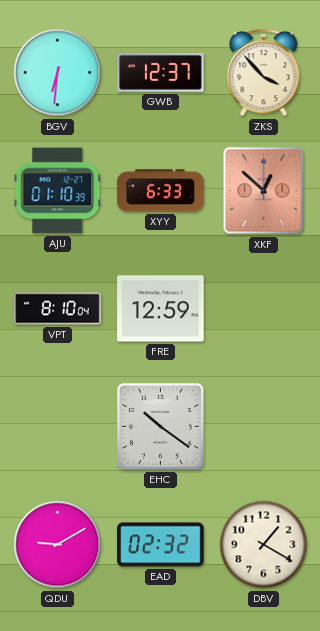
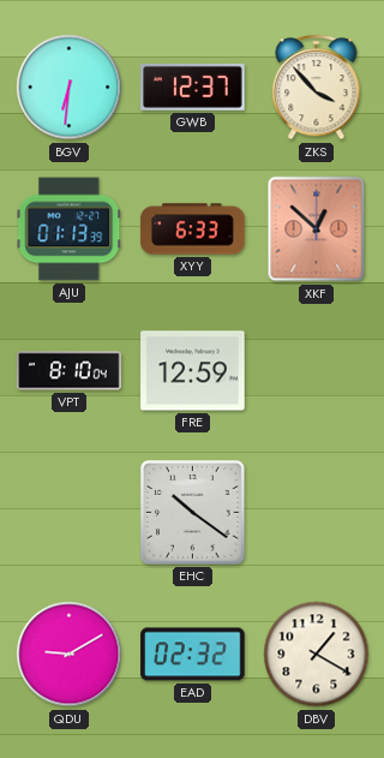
AJU: 01:10 -> 01:13 (70, 229)
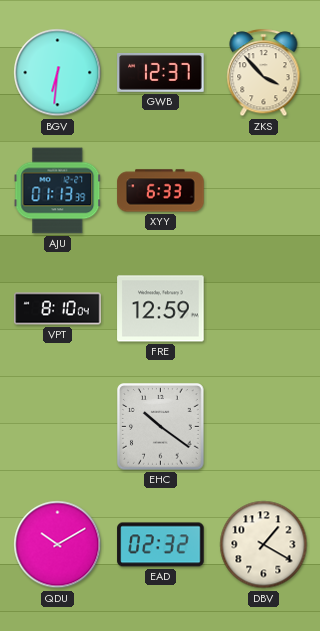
XKF: 12:52 -> none (317, 229)
QDU: 9:10 -> 10:10 (58, 545)
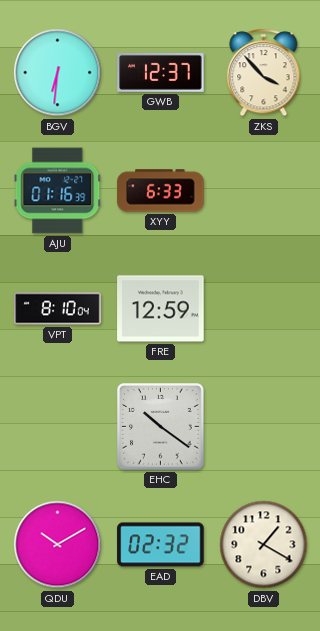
AJU: 01:13 -> 01:16 (58, 191)
